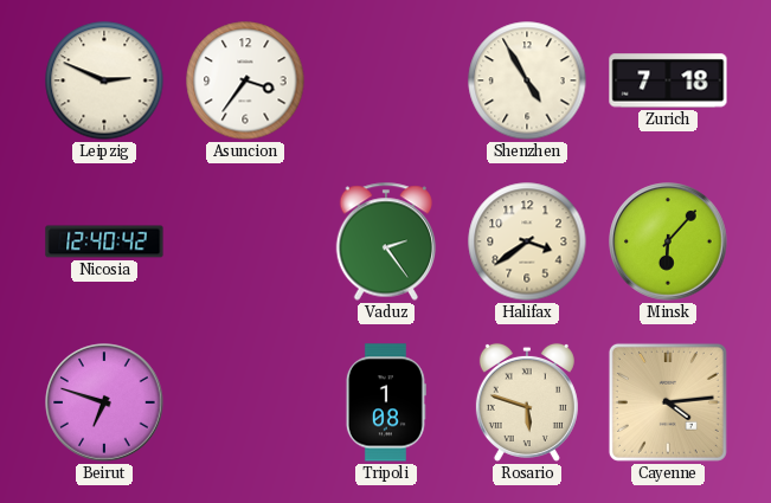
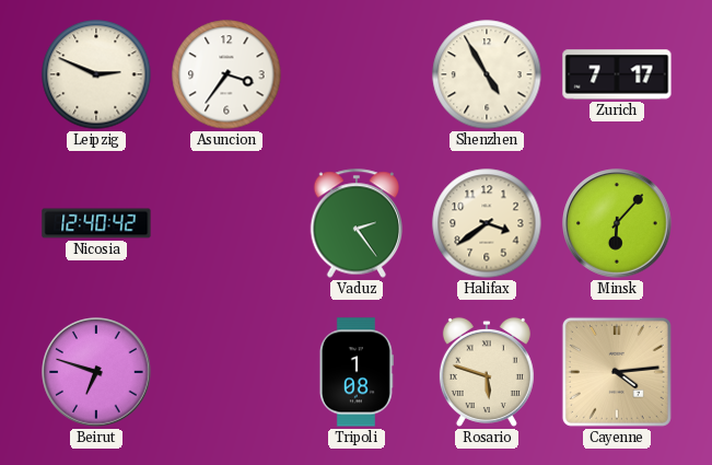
Zurich: 7:18 -> 7:17 (617, 74)
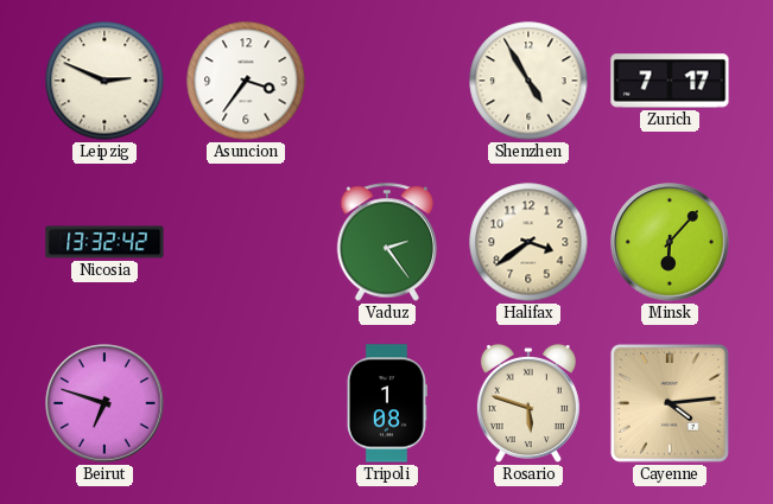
Nicosia: 12:40 -> 13:32 (104, 242)
